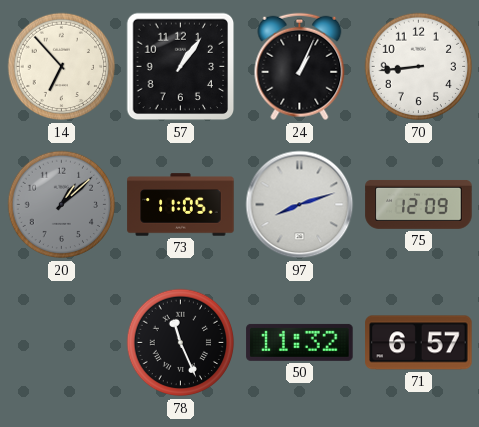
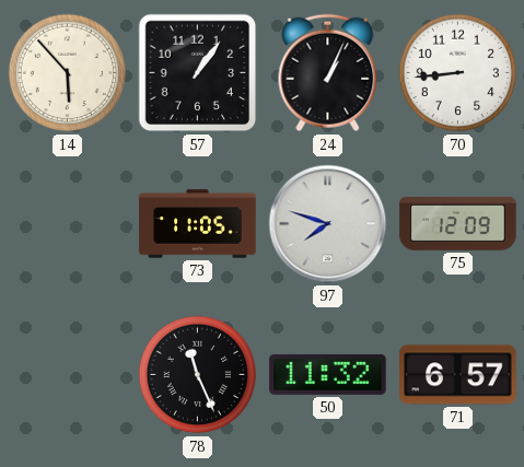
14: 6:53 -> 5:53 (68, 73)
20: 1:08 -> none (62, 205)
97: 8:12 -> 7:48 (328, 224)
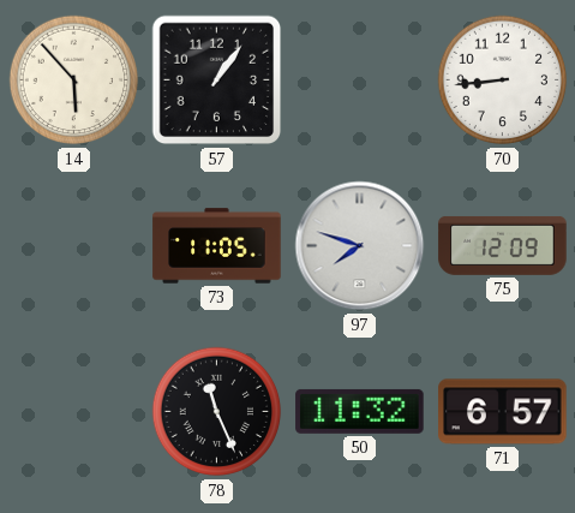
24: 1:04 -> none (328, 73)
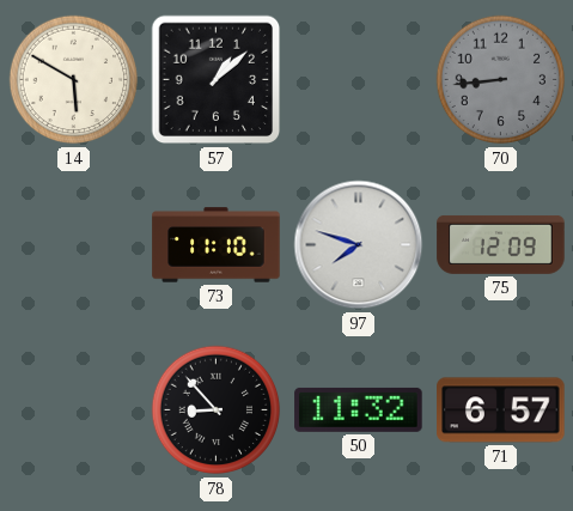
14: 5:53 -> 5:50 (74, 80)
57: 1:06 -> 1:08 (217, 80)
70 dial: white -> grey (501, 80)
73: 11:05 -> 11:10 (217, 245)
78: 11:26 -> 8:53 (217, 410)
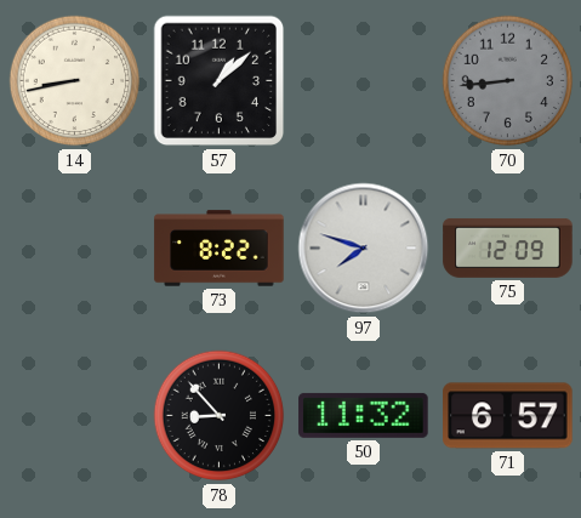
14: 5:50 -> 8:43 (75, 81)
73: 11:10 -> 8:22 (220, 249)
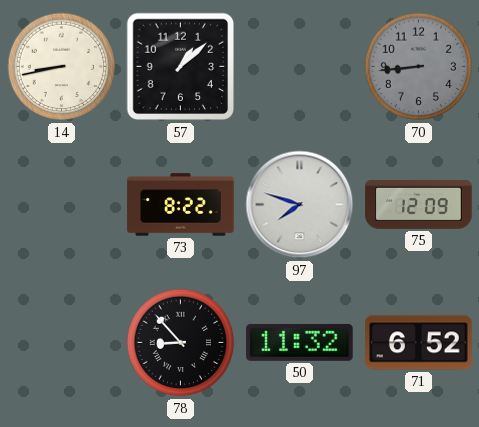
71: 6:57 -> 6:52 (419, 343)
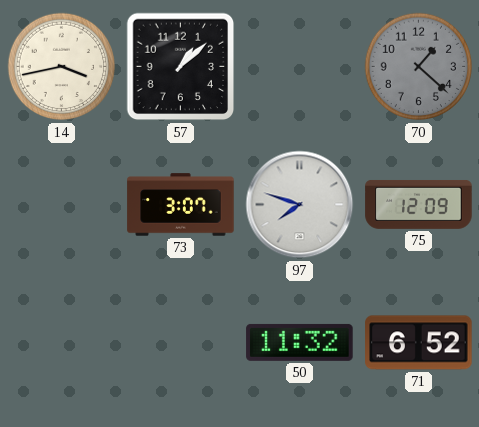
14: 8:43 -> 3:43 (62, 67)
70: 8:44 -> 1:22 (419, 67)
73: 8:22 -> 3:07 (181, 205)
78: 8:53 -> none (181, 343)
